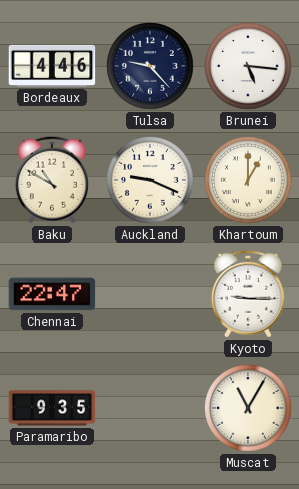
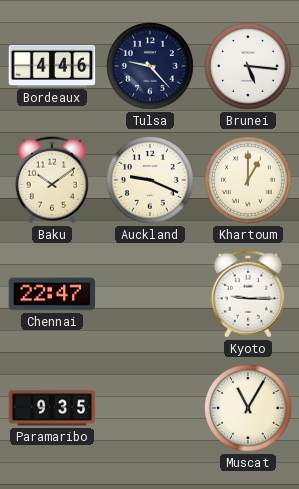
Baku: 10:50 -> 10:09 (52, 180)
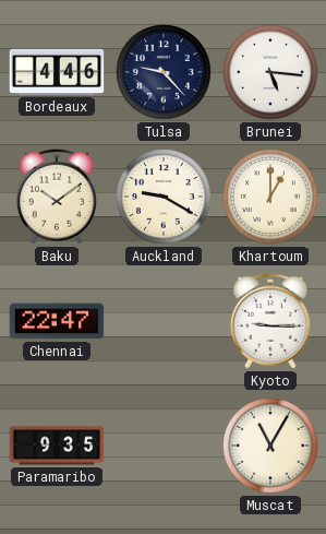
Auckland: 9:19 -> 9:20 (164, 197)
